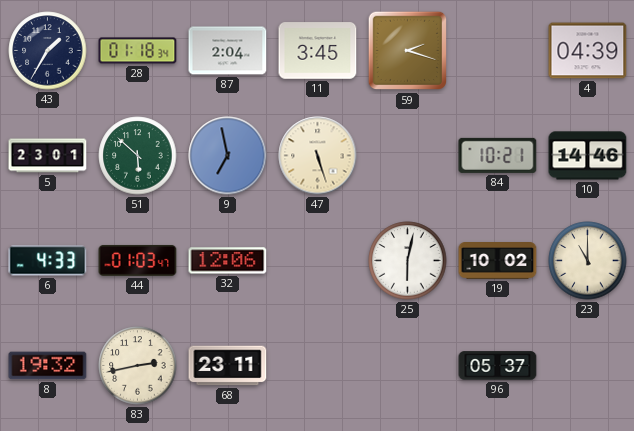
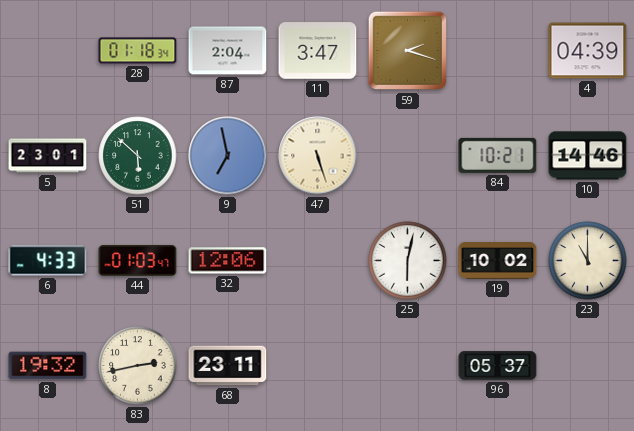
43: 1:35 -> none (48, 51)
11: 3:45 -> 3:47 (318, 51)
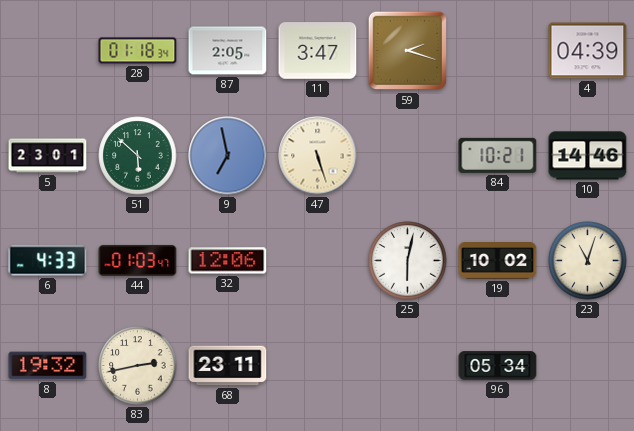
87: 2:04 -> 2:05 (228, 51)
23: 11:00 -> 11:03 (588, 261)
96: 05:37 -> 05:34 (498, 366)
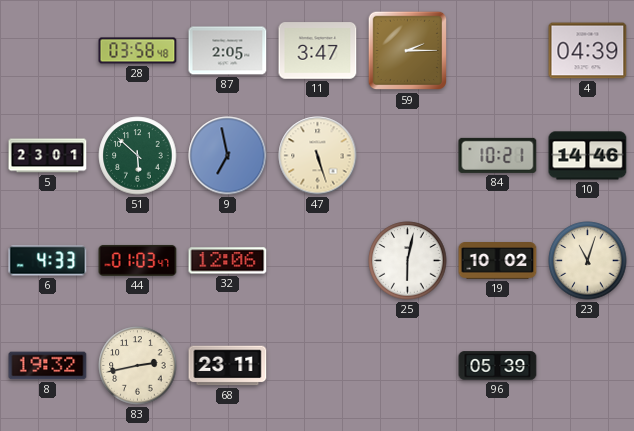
28: 01:18 -> 03:58 (138, 51)
59: 2:18 -> 2:15 (408, 51)
96: 05:34 -> 05:39 (498, 366)
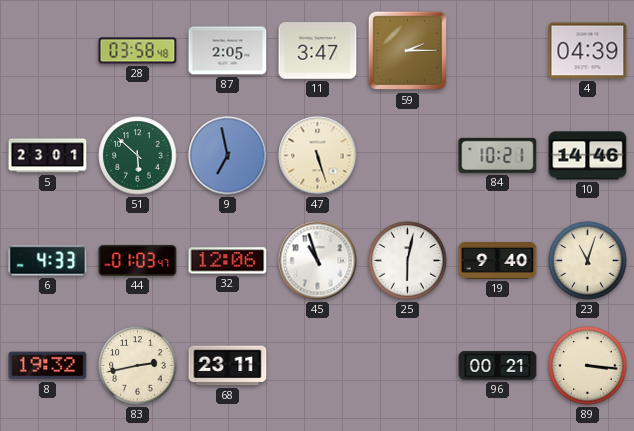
45: none -> 10:57 (318, 261)
19: 10:02 -> 9:40 (498, 261)
96: 05:39 -> 00:21 (498, 366)
89: none -> 3:16 (588, 366)
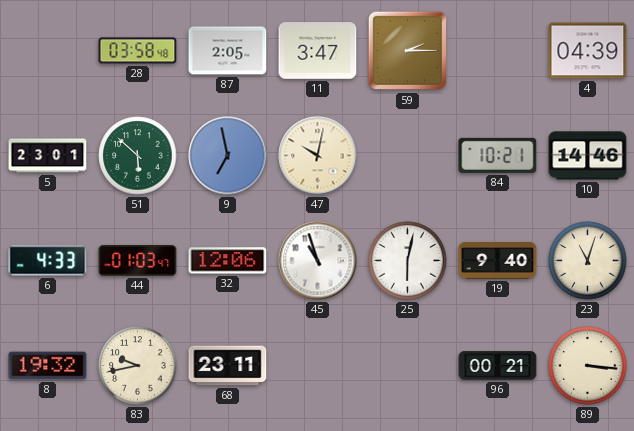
47: 5:27 -> 10:02 (318, 156)
83: 2:43 -> 9:43 (138, 366)
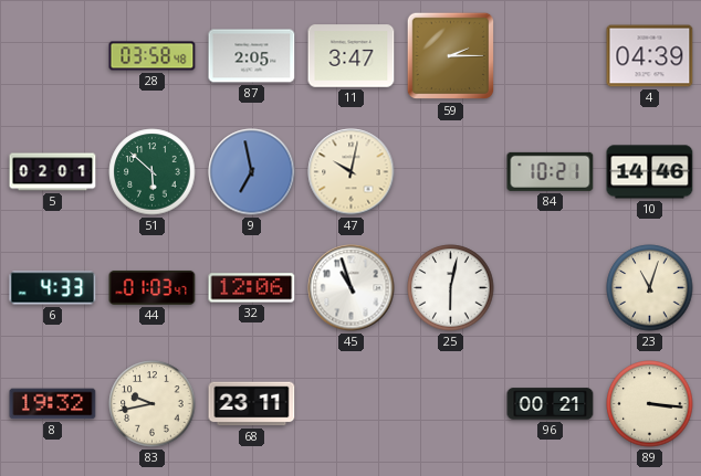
5: 23:01 -> 02:01 (53, 172)
19: 9:40 -> none (498, 261)
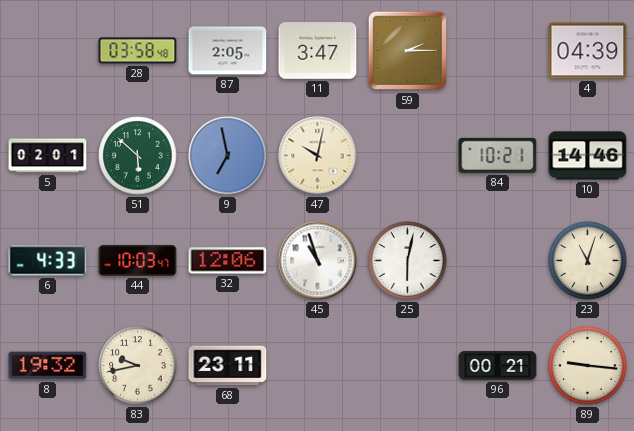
44: 01:03 -> 10:03 (138, 260)
89: 3:16 -> 9:16 (588, 366)
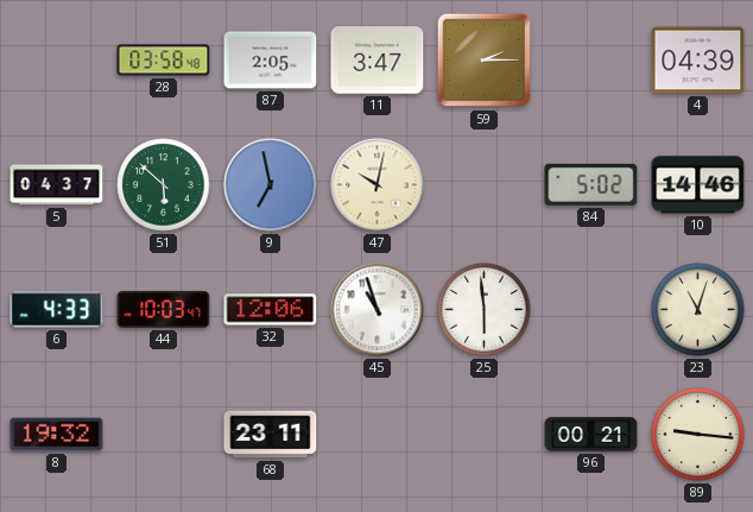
5: 02:01 -> 04:37 (57, 185)
84: 10:21 -> 5:02 (591, 184)
25: 6:02 -> 5:59 (485, 310)
83: 9:43 -> none (138, 366)
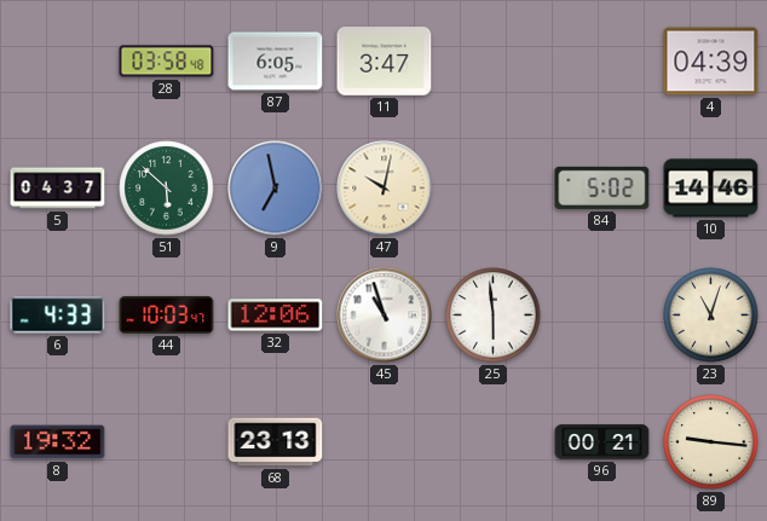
87: 2:05 -> 6:05 (276, 62)
59: 2:15 -> none (485, 61)
68: 23:11 -> 23:13 (276, 442)
